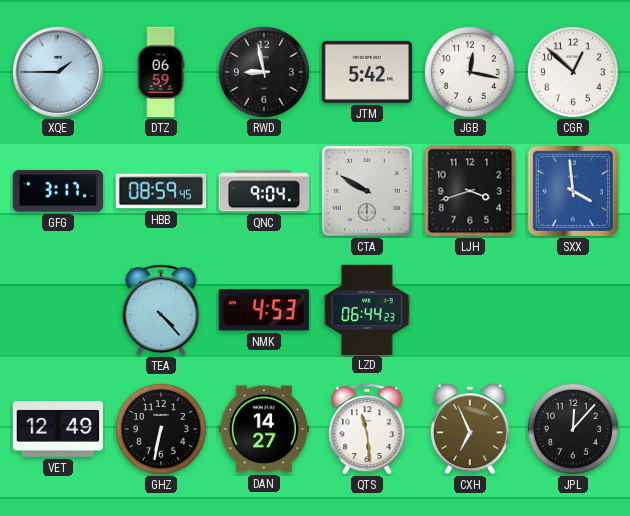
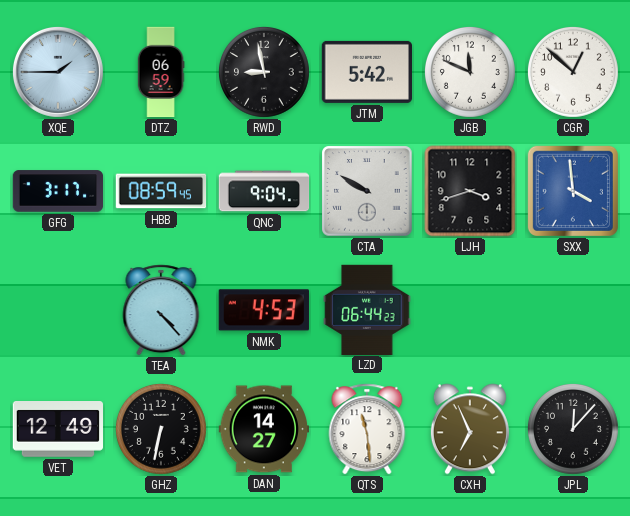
JGB: 12:17 -> 11:49 (470, 72)
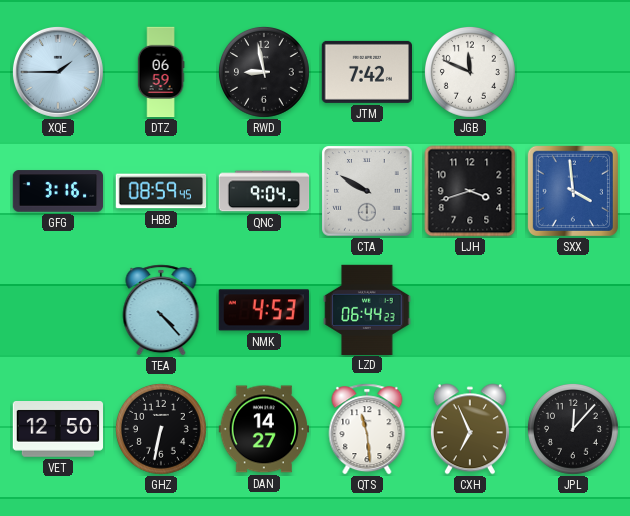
JTM: 5:42 -> 7:42 (366, 72)
CGR: 12:52 -> none (573, 72)
GFG: 3:17 -> 3:16 (58, 191)
VET: 12:49 -> 12:50 (58, 430)
